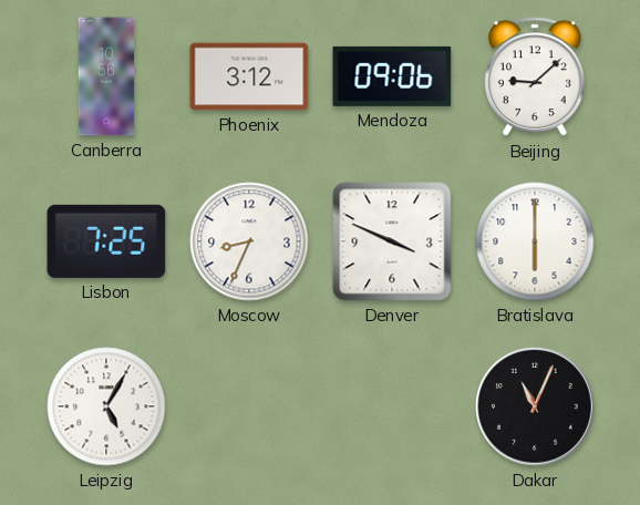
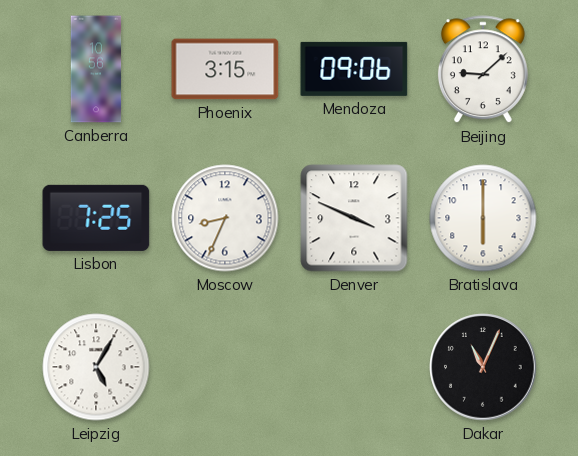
Phoenix: 3:12 -> 3:15 (225, 69)
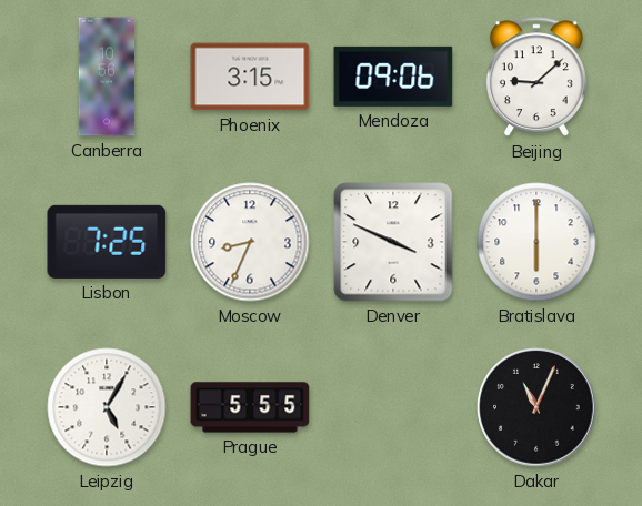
Prague: none -> 5:55 (250, 407)
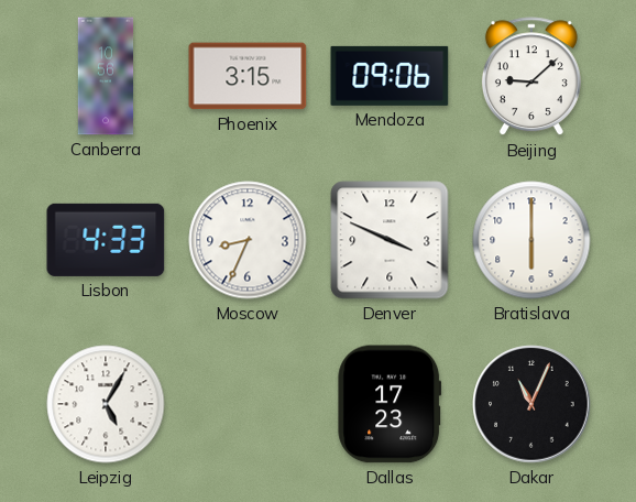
Lisbon: 7:25 -> 4:33 (106, 240)
Prague: 5:55 -> none (250, 407)
Dallas: none -> 17:23 (390, 404)
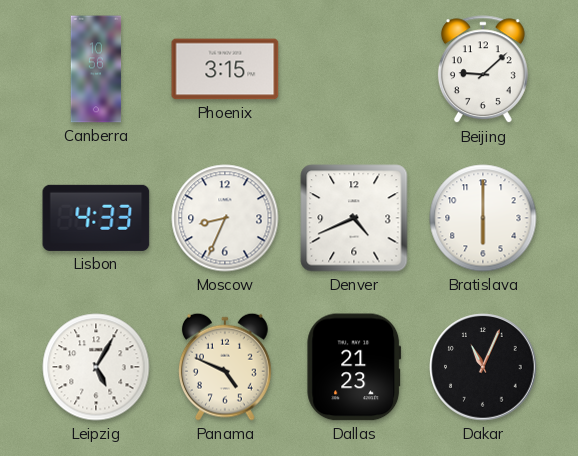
Mendoza: 09:06 -> none (390, 76)
Denver: 3:49 -> 4:41 (354, 218)
Panama: none -> 4:49 (225, 367)
Dallas: 17:23 -> 21:23 (354, 367)
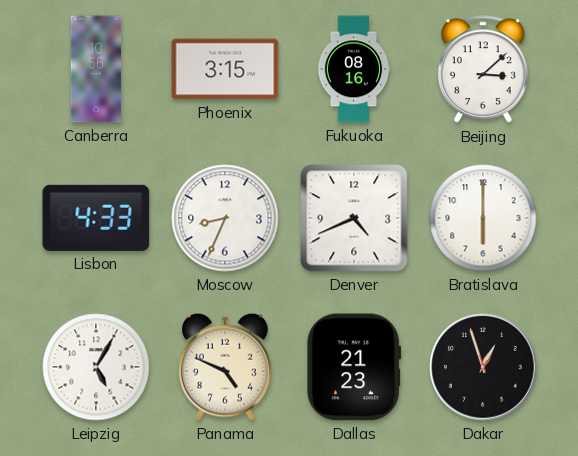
Fukuoka: none -> 08:16 (354, 69)
Beijing: 9:08 -> 3:08 (483, 70)
Dakar: 11:04 -> 12:57 (483, 367)
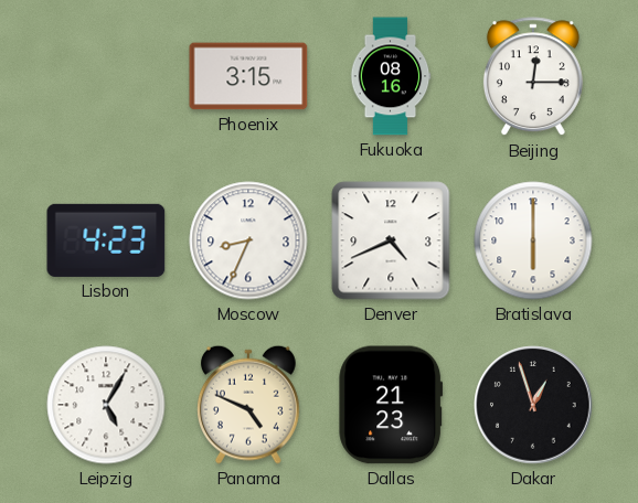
Canberra: 10:56 -> none (96, 69)
Beijing: 3:08 -> 12:15 (533, 77)
Lisbon: 4:33 -> 4:23 (106, 240)
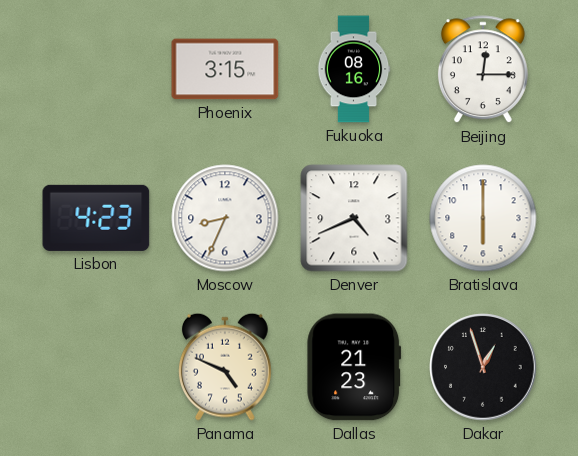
Leipzig: 5:05 -> none (106, 405)
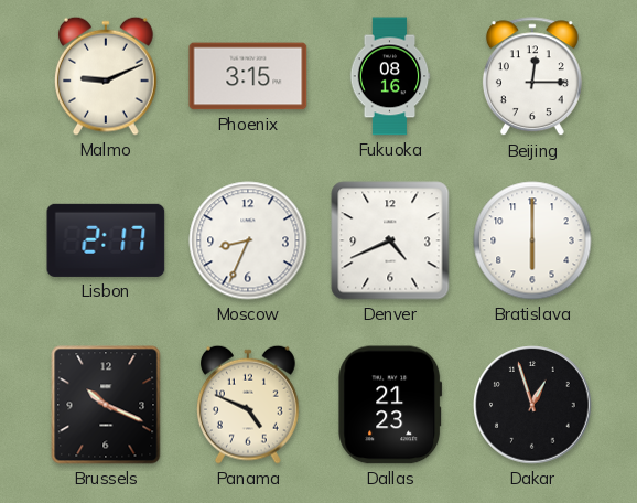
Malmo: none -> 9:11 (106, 76)
Lisbon: 4:23 -> 2:17 (106, 240)
Brussels: none -> 10:19 (106, 405)
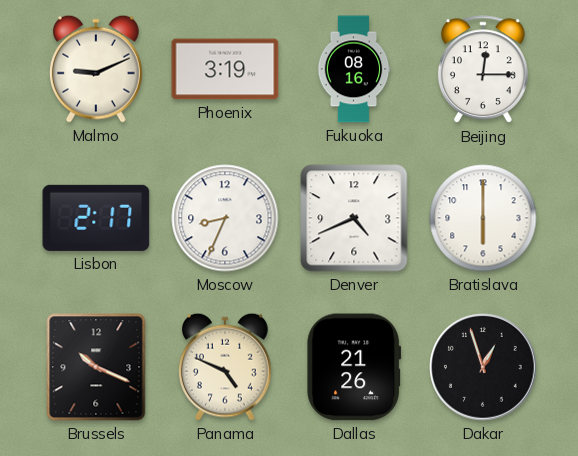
Phoenix: 3:15 -> 3:19 (225, 69)
Dallas: 21:23 -> 21:26 (354, 367)
